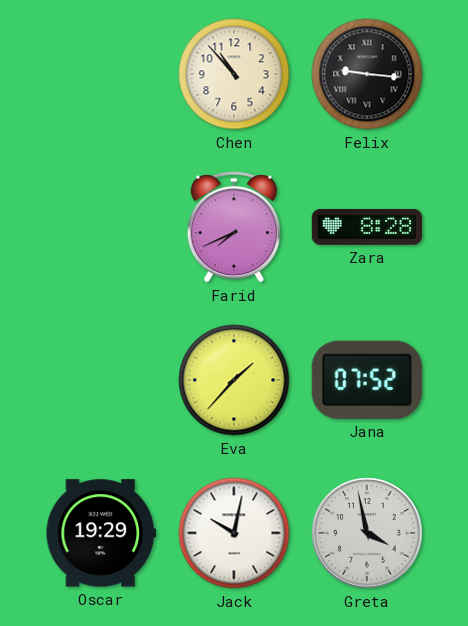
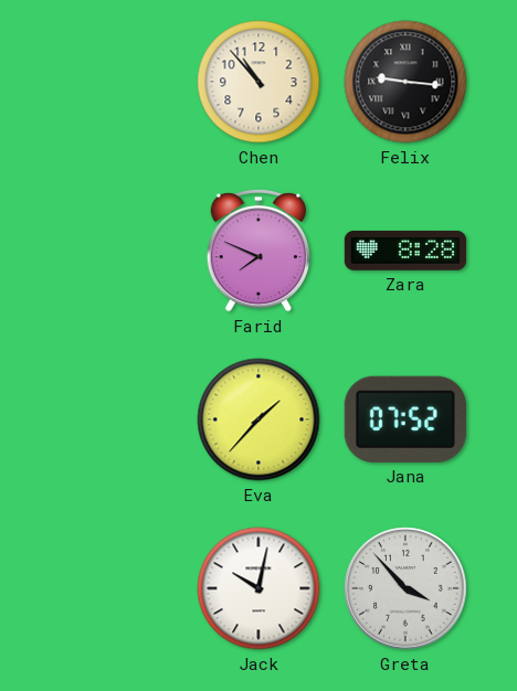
Farid: 7:41 -> 7:49 (257, 251)
Oscar: 19:29 -> none (101, 533)
Greta: 3:58 -> 3:53 (405, 588)
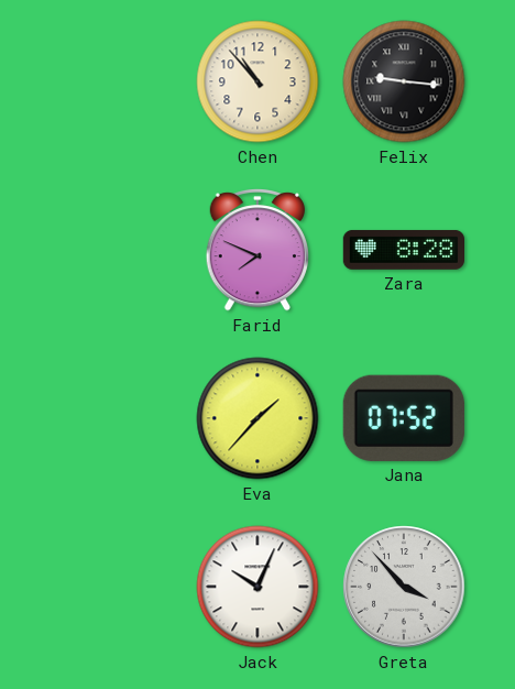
Jack: 10:02 -> 10:04 (257, 587)
